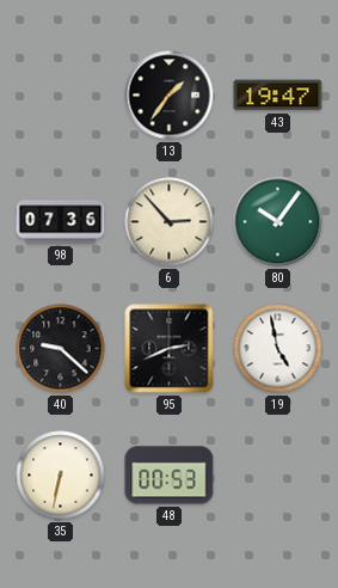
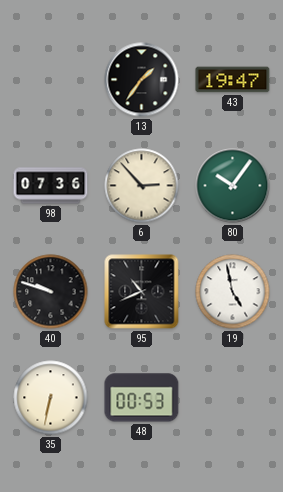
40: 9:22 -> 9:48 (51, 292)
95: 2:41 -> 10:41 (142, 292)
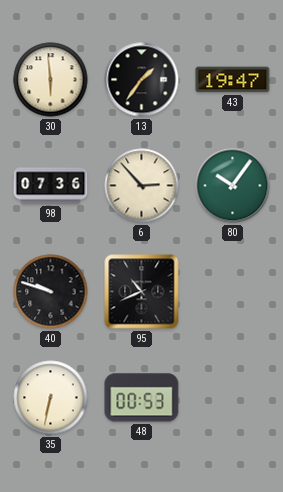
30: none -> 5:59 (51, 80)
19: 4:58 -> none (233, 292)
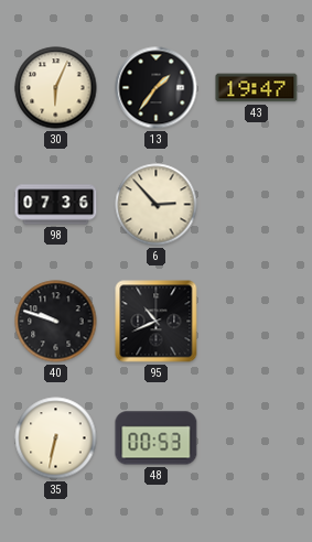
30: 5:59 -> 6:04 (56, 88)
80: 10:06 -> none (233, 186)
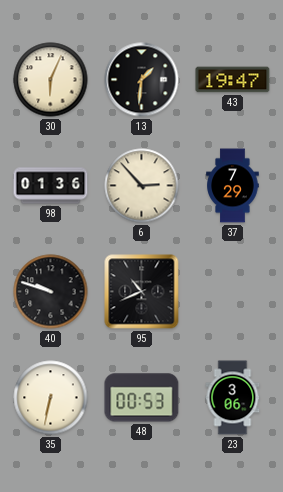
13: 1:36 -> 1:31 (142, 80)
98: 07:36 -> 01:36 (51, 186)
37: none -> 7:29 (233, 186)
23: none -> 3:06 (233, 398)
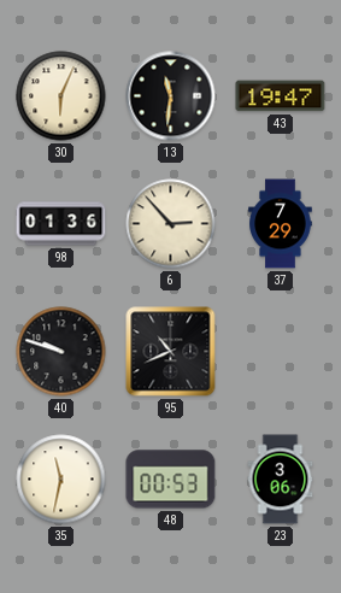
13: 1:31 -> 11:31 (171, 96)
35: 6:32 -> 11:32 (61, 480)
